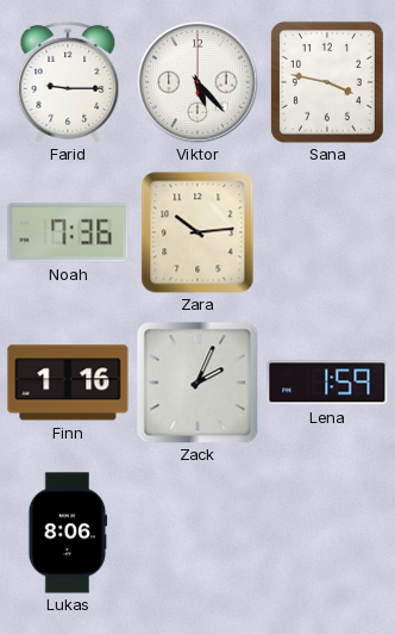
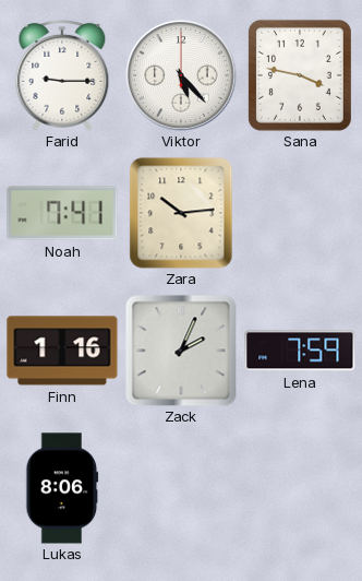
Noah: 7:36 -> 7:41 (62, 213)
Lena: 1:59 -> 7:59 (300, 351)
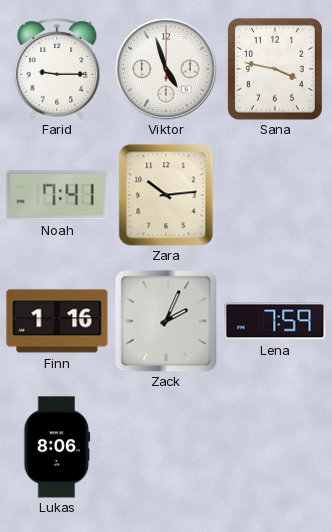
Viktor: 5:23 -> 4:57 (166, 69)
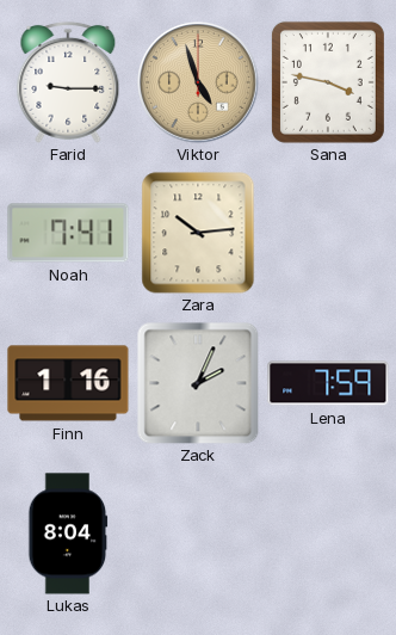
Viktor dial: white -> champagne (198, 82)
Lukas: 8:06 -> 8:04 (68, 534)
